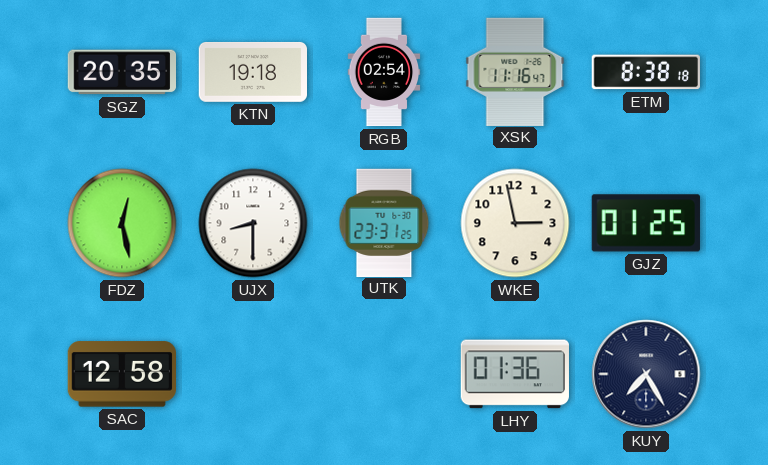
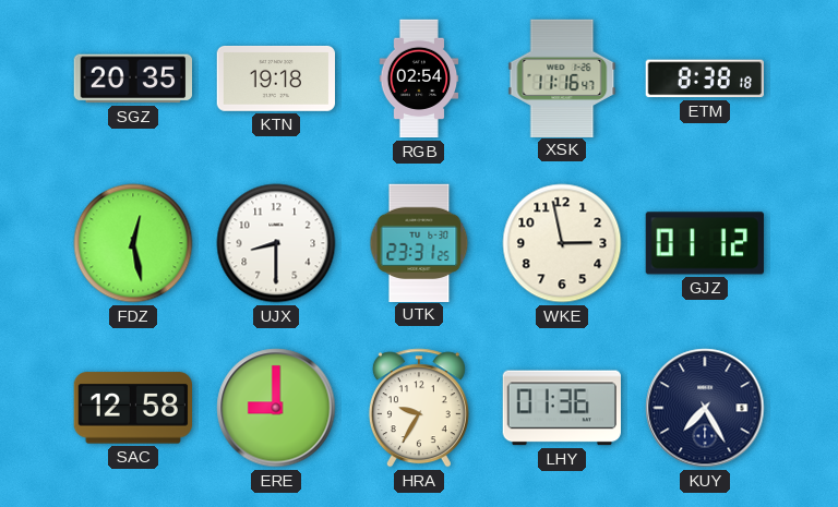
GJZ: 01:25 -> 01:12 (705, 243)
ERE: none -> 9:00 (276, 408)
HRA: none -> 9:35 (419, 408)
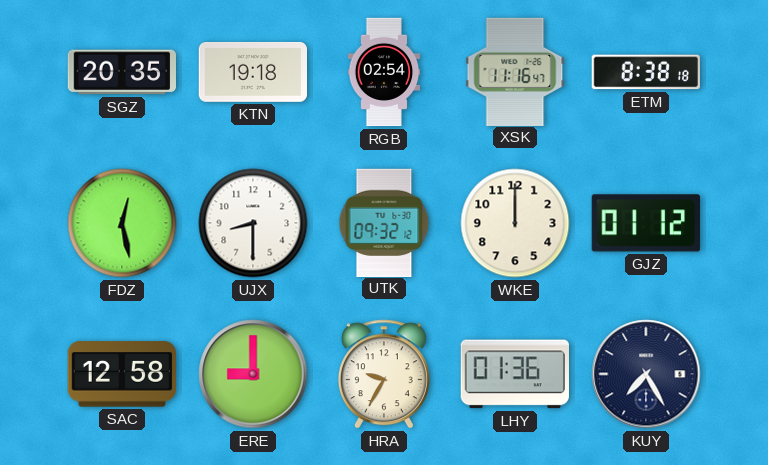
UTK: 23:31 -> 09:32 (384, 222)
WKE: 2:58 -> 12:00 (515, 223)
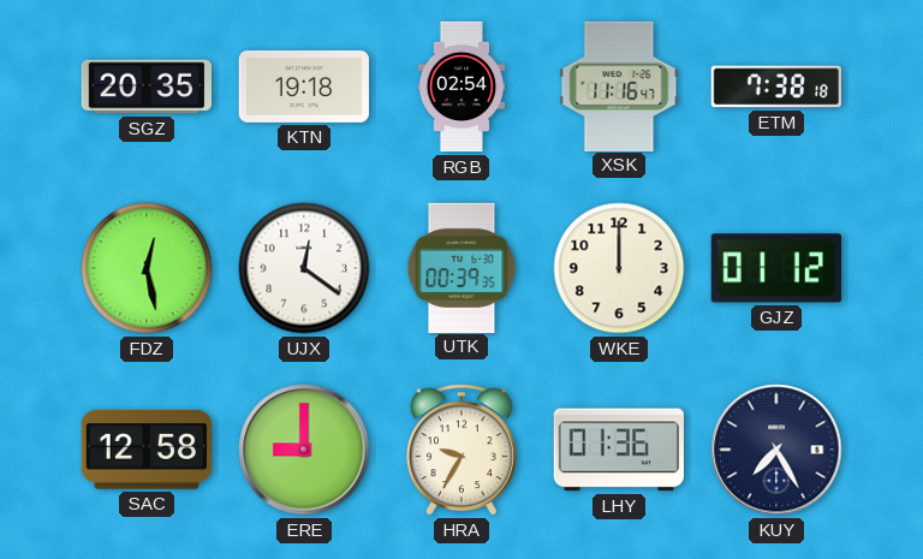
ETM: 8:38 -> 7:38 (776, 87)
UJX: 8:30 -> 12:21 (304, 268)
UTK: 09:32 -> 00:39 (461, 267)
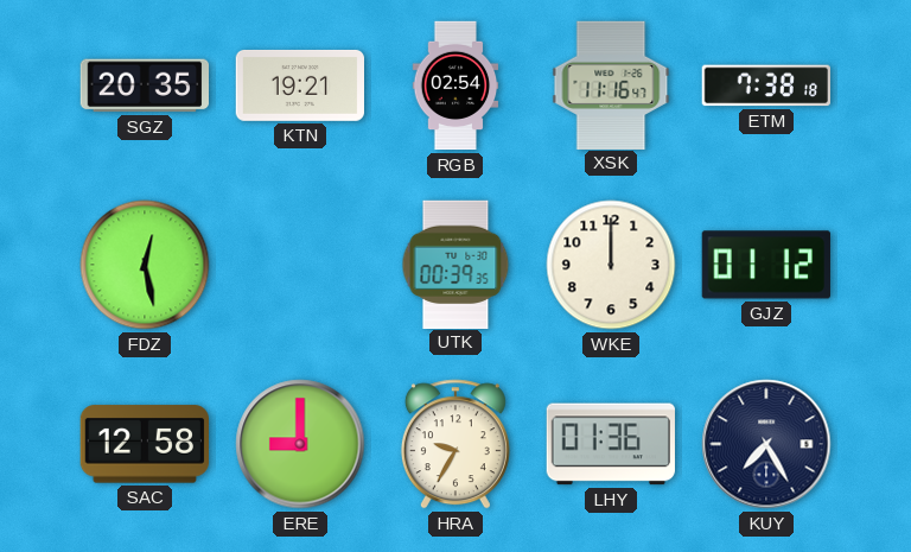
KTN: 19:18 -> 19:21 (299, 85)
UJX: 12:21 -> none (304, 268)
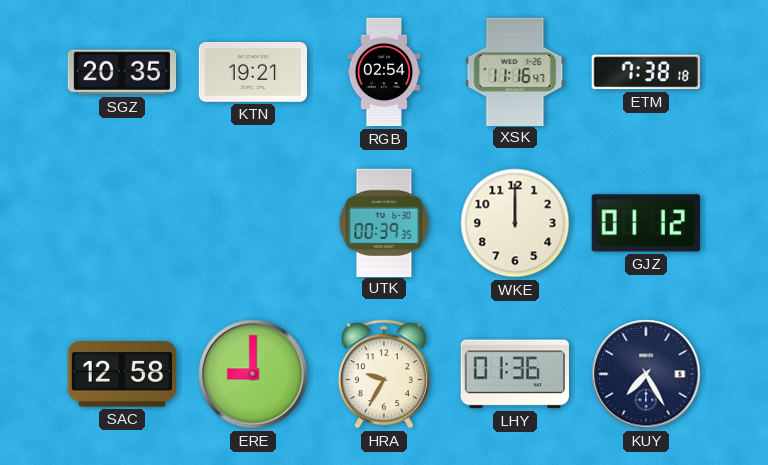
FDZ: 12:28 -> none (145, 265)
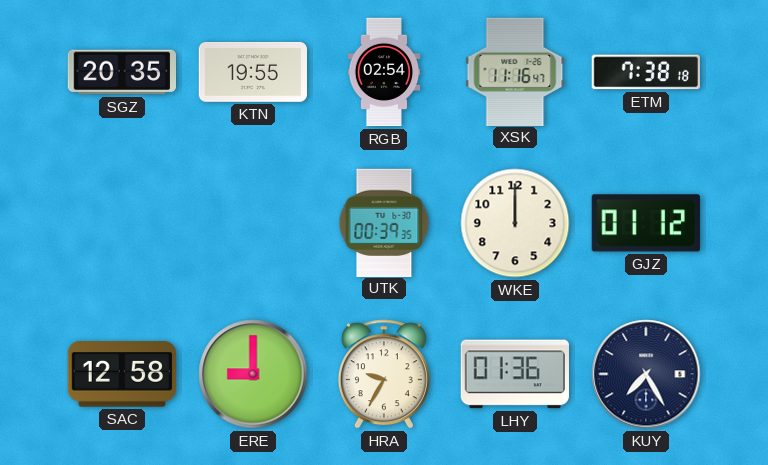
KTN: 19:21 -> 19:55 (252, 72)
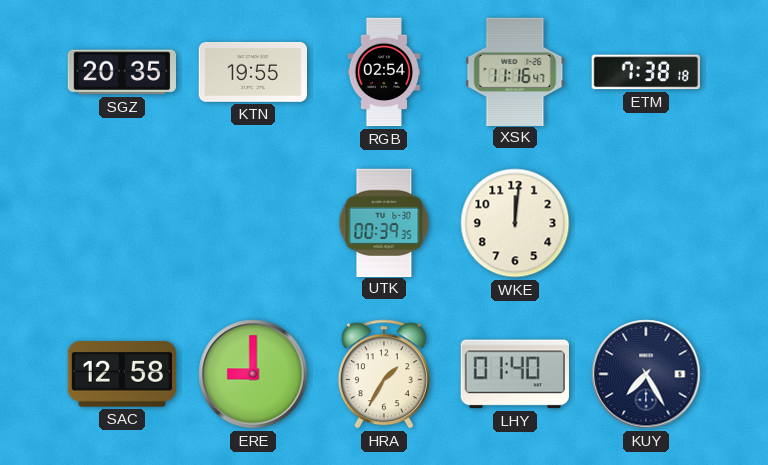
WKE: 12:00 -> 12:01 (515, 223)
GJZ: 01:12 -> none (646, 223)
HRA: 9:35 -> 1:35 (384, 374)
LHY: 01:36 -> 01:40 (514, 374)
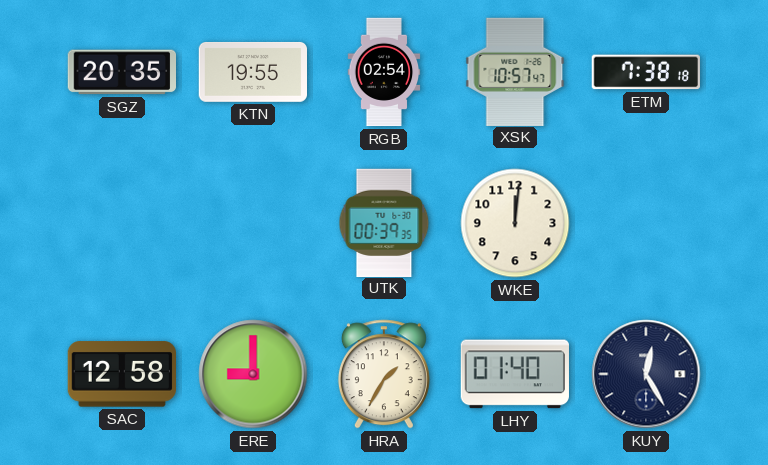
XSK: 11:16 -> 10:57 (515, 71)
KUY: 7:25 -> 12:25 (646, 374)
